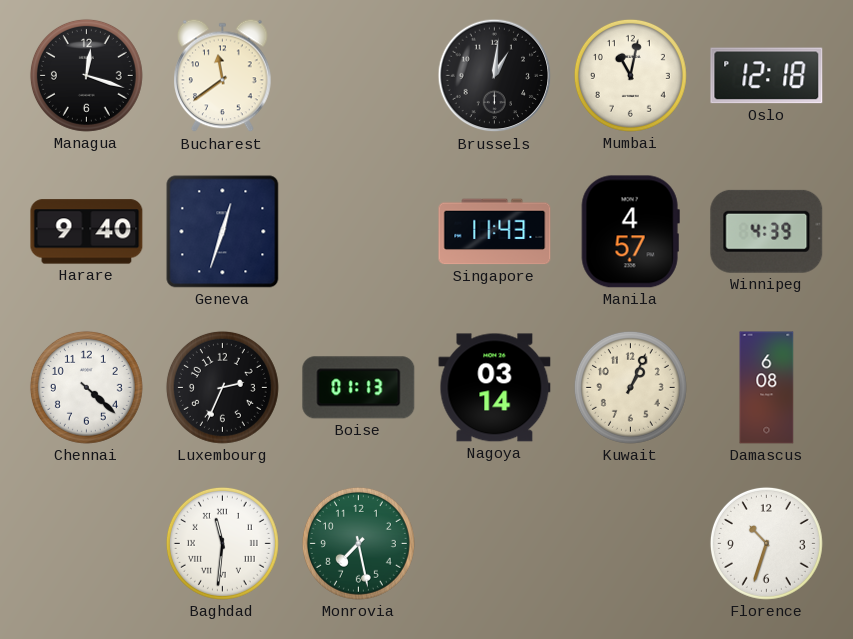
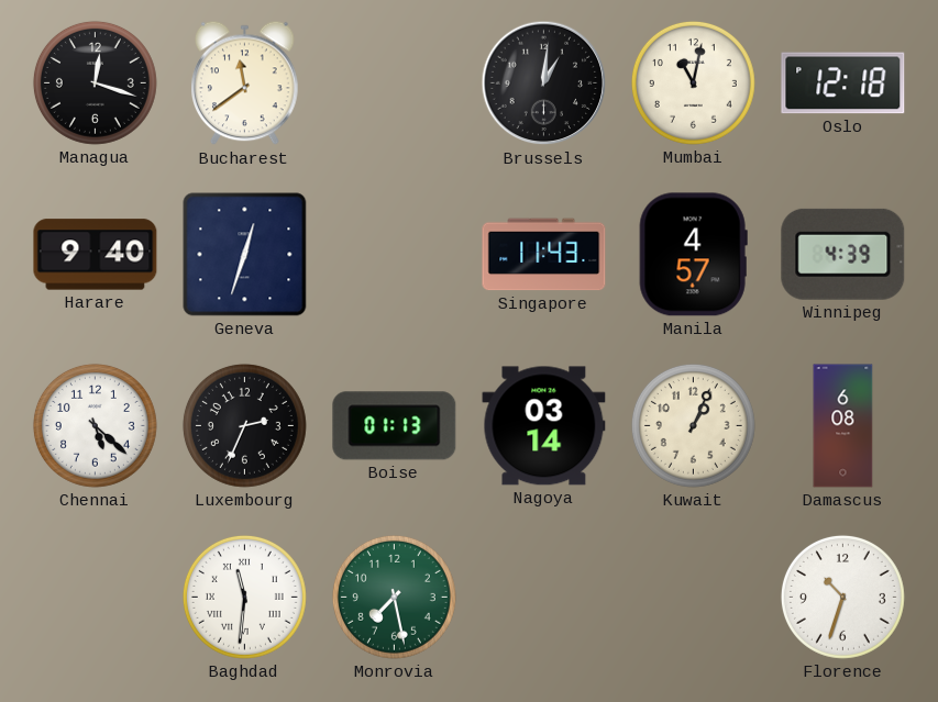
Chennai: 4:22 -> 5:22 (95, 425)
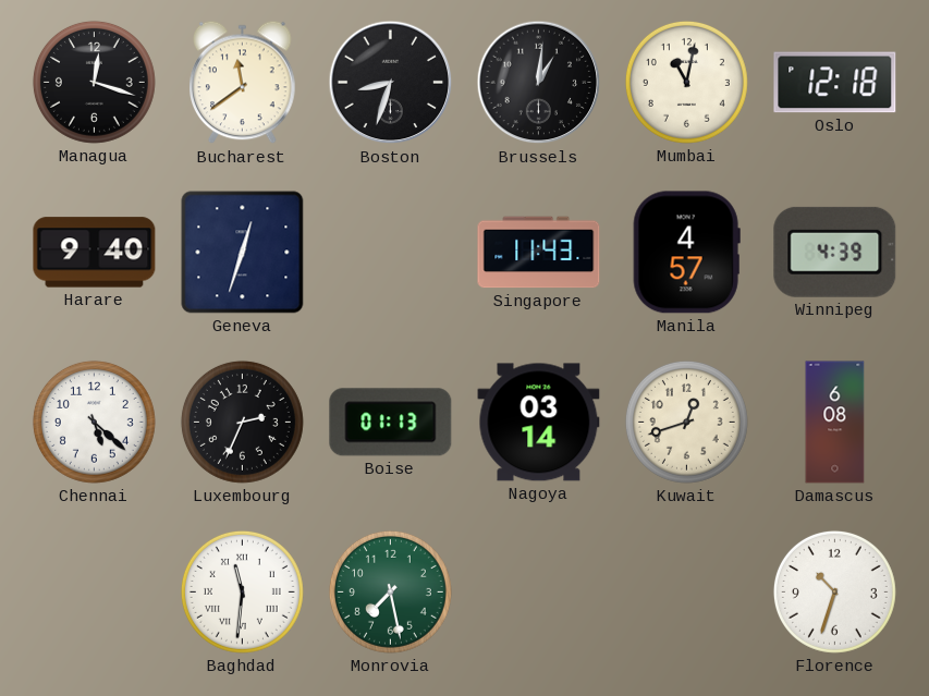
Boston: none -> 8:33 (391, 83)
Kuwait: 1:04 -> 12:42 (686, 422)
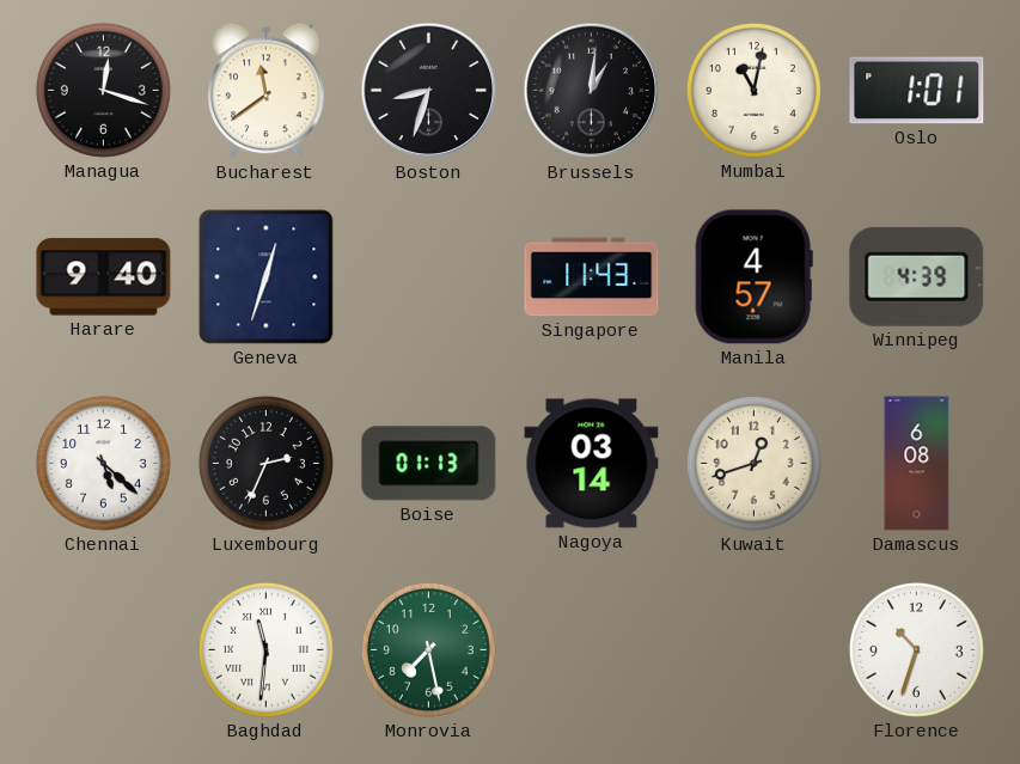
Oslo: 12:18 -> 1:01 (917, 91)
